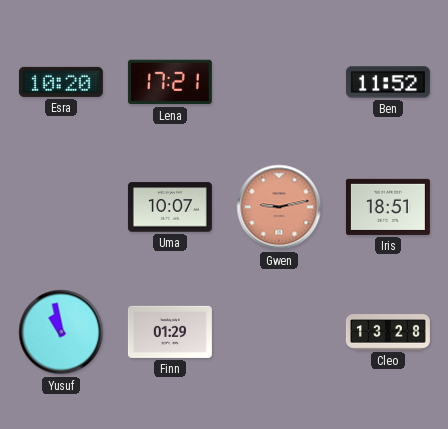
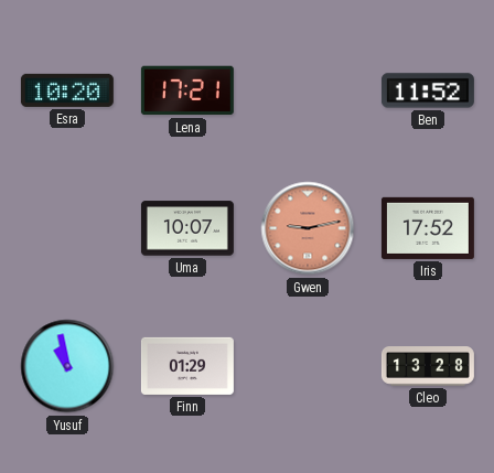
Iris: 18:51 -> 17:52 (428, 228)
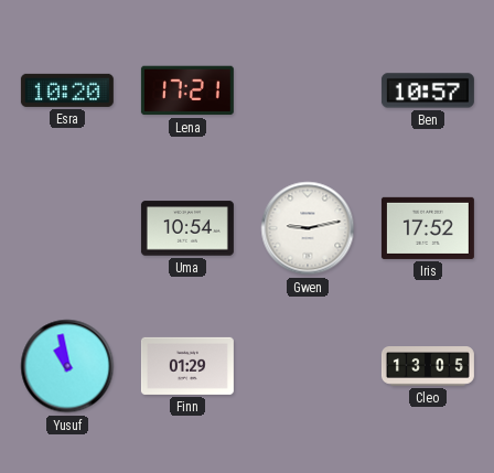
Ben: 11:52 -> 10:57 (428, 90)
Uma: 10:07 -> 10:54 (187, 228)
Gwen dial: salmon -> white (308, 228)
Cleo: 13:28 -> 13:05 (428, 367)
